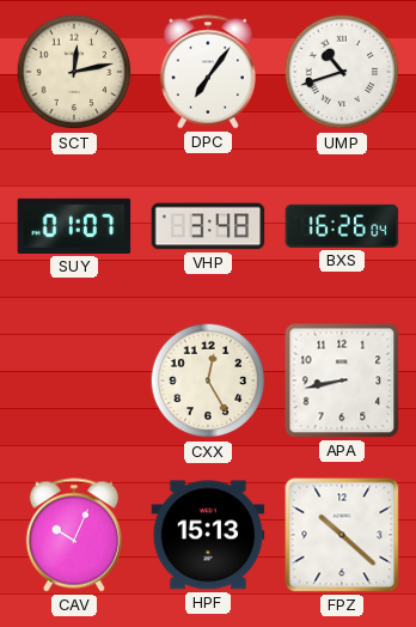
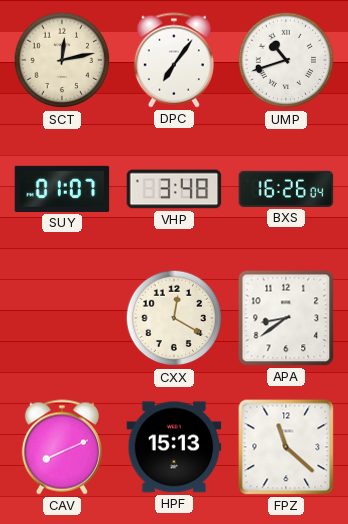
CXX: 12:25 -> 12:20 (174, 318)
APA: 8:43 -> 8:39 (286, 318)
CAV: 10:04 -> 8:11 (62, 447)
FPZ: 10:22 -> 11:22 (286, 447)
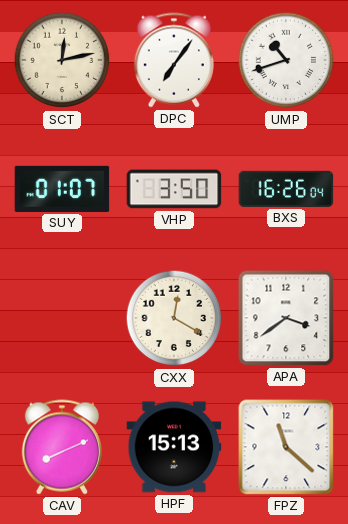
VHP: 3:48 -> 3:50 (174, 189)
APA: 8:39 -> 3:39 (286, 318)
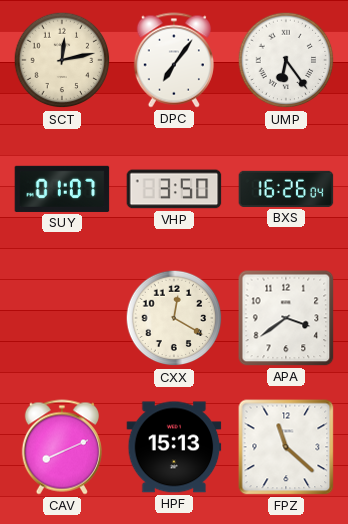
UMP: 10:42 -> 6:24 (286, 60)
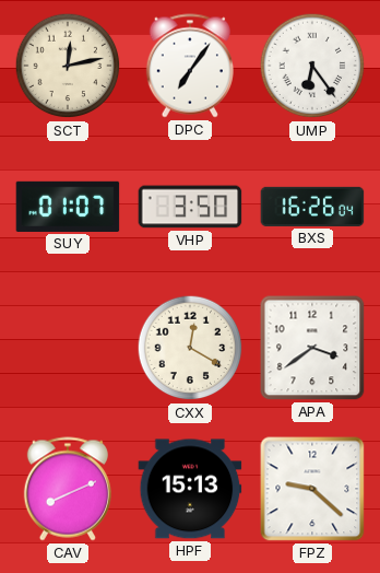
FPZ: 11:22 -> 9:22 (312, 489)
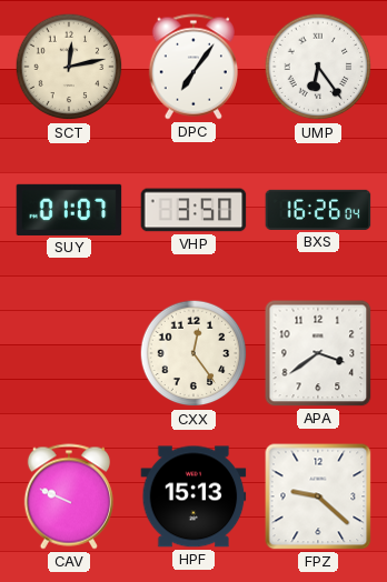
CXX: 12:20 -> 12:24 (193, 353)
CAV: 8:11 -> 9:49 (69, 496)
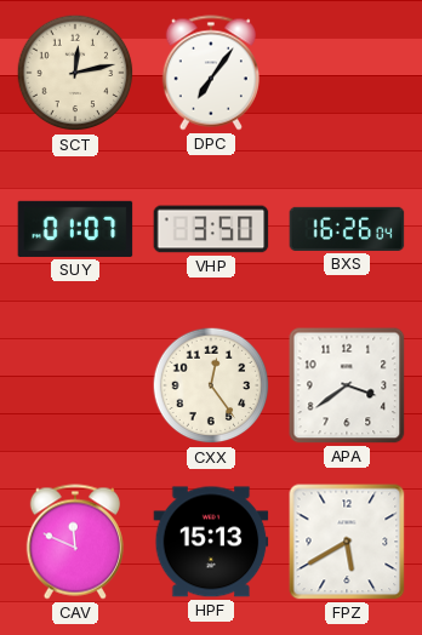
UMP: 6:24 -> none (318, 67)
CAV: 9:49 -> 11:49 (75, 542)
FPZ: 9:22 -> 5:40 (347, 542)
